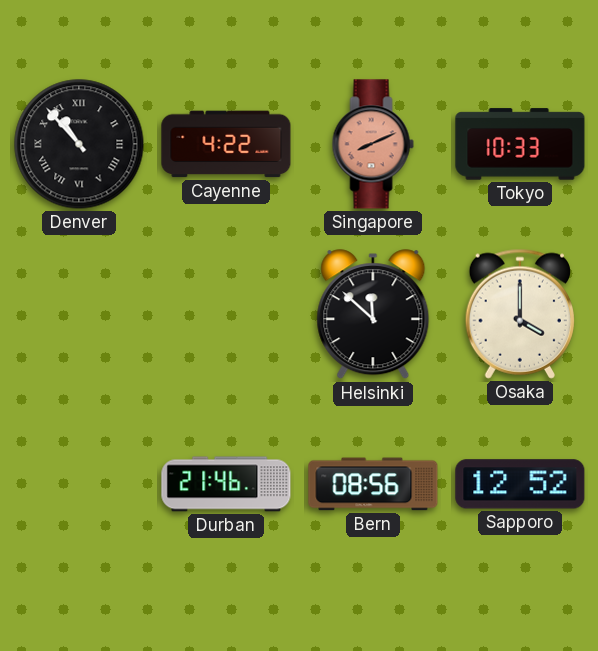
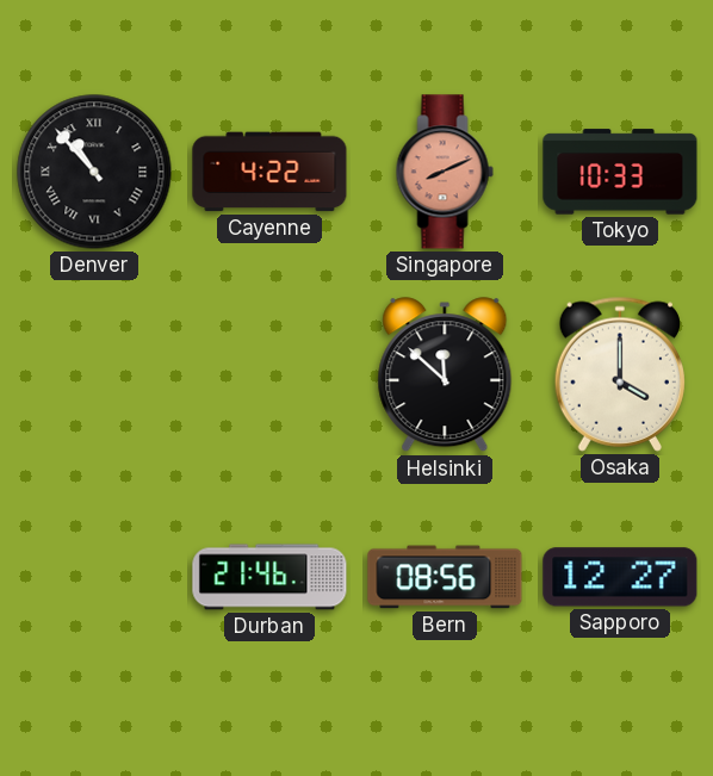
Sapporo: 12:52 -> 12:27 (620, 577)
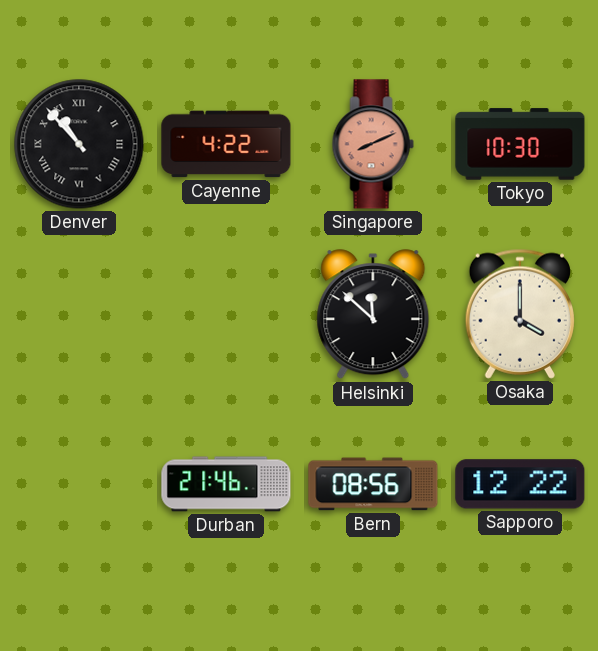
Tokyo: 10:33 -> 10:30 (520, 144)
Sapporo: 12:27 -> 12:22 (520, 484)
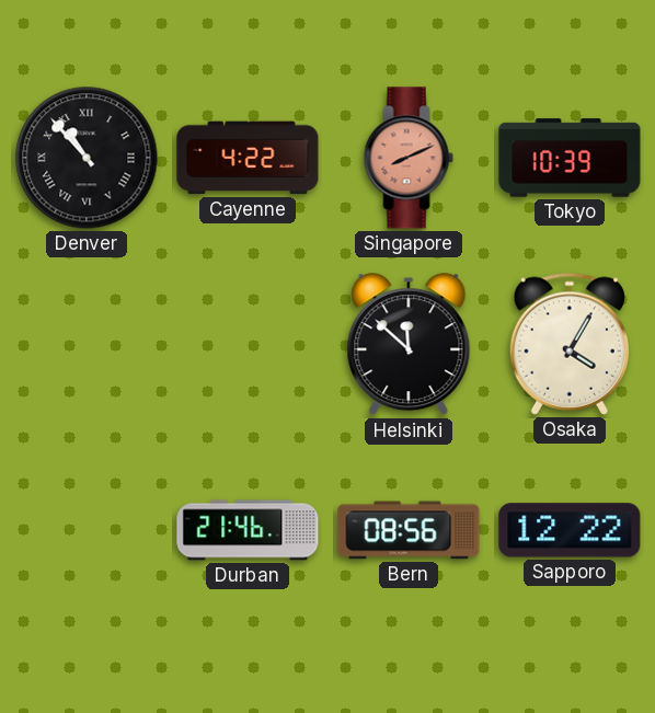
Tokyo: 10:30 -> 10:39 (570, 158)
Osaka: 4:00 -> 4:05 (568, 344)
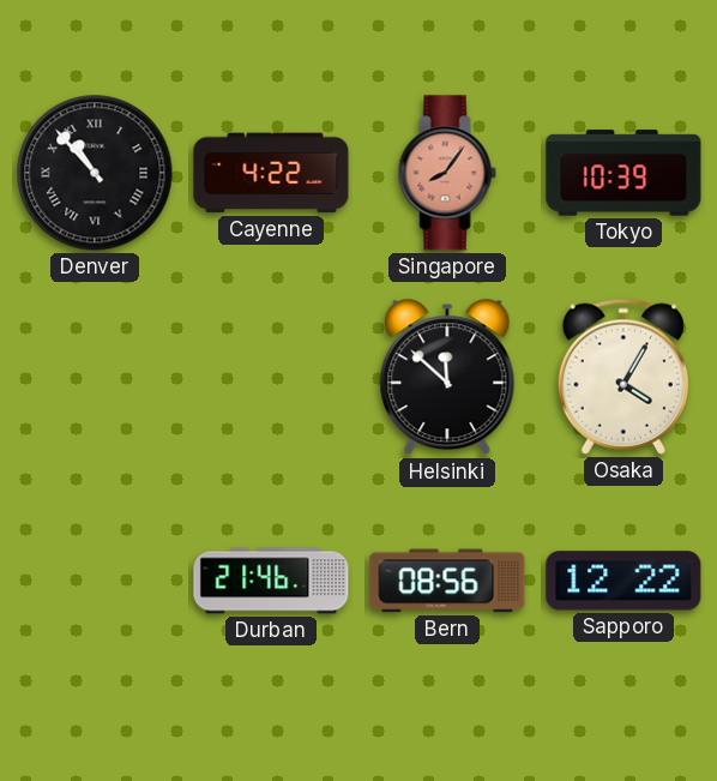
Singapore: 8:11 -> 8:06 (447, 173)
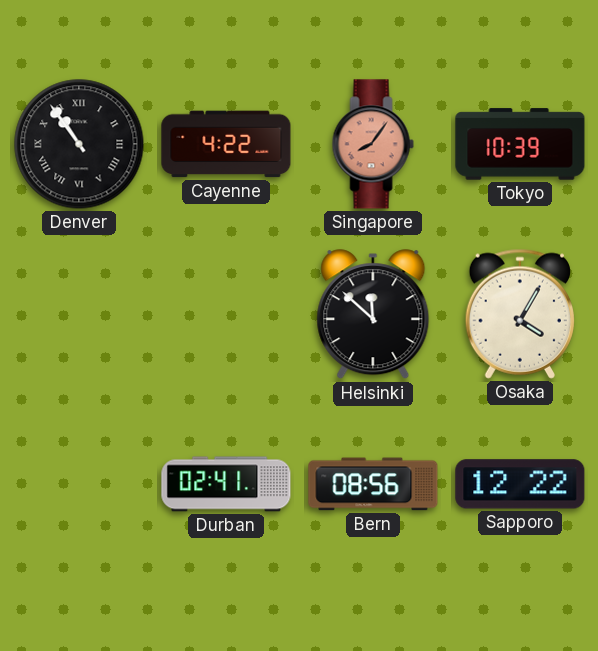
Denver: 10:53 -> 10:54 (79, 144)
Durban: 21:46 -> 02:41 (226, 484)
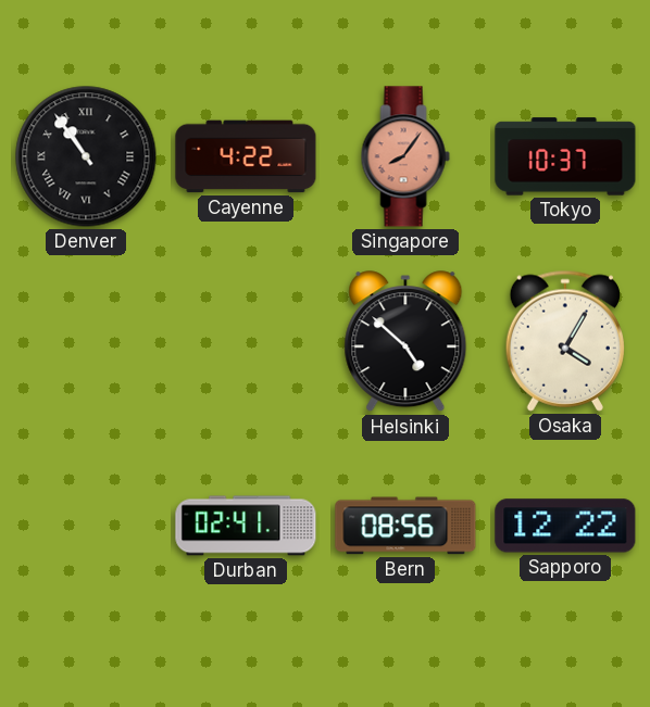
Tokyo: 10:39 -> 10:37 (565, 156)
Helsinki: 11:52 -> 4:52 (405, 342)
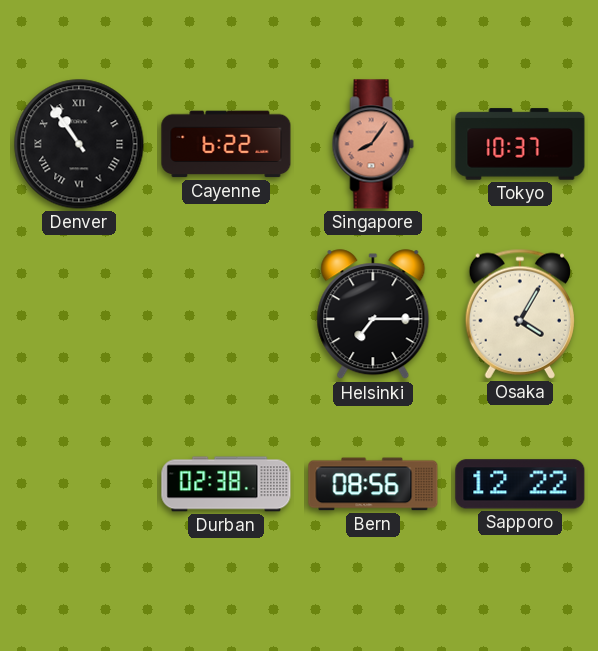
Cayenne: 4:22 -> 6:22 (226, 144)
Helsinki: 4:52 -> 7:15 (373, 315)
Durban: 02:41 -> 02:38 (226, 484)
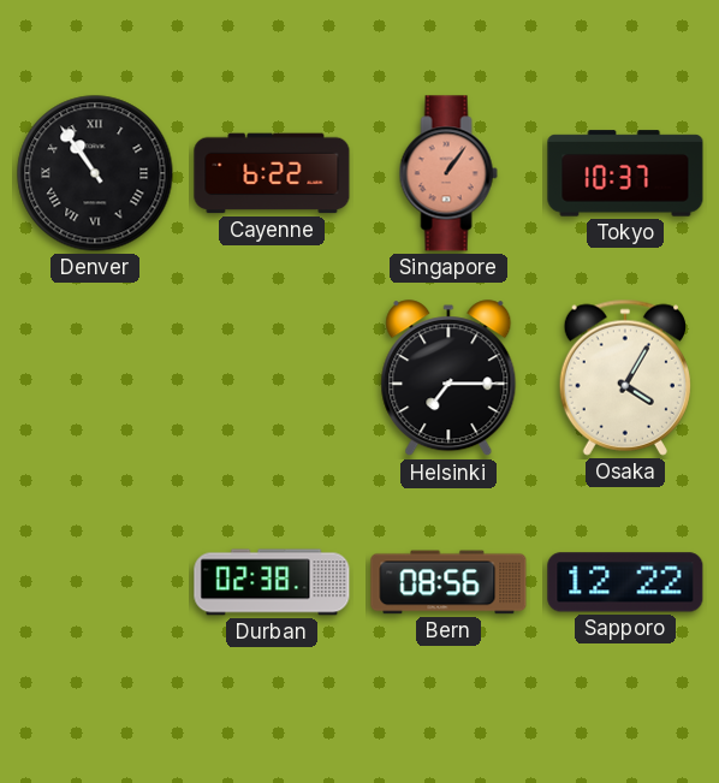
Singapore: 8:06 -> 1:06 (448, 173)
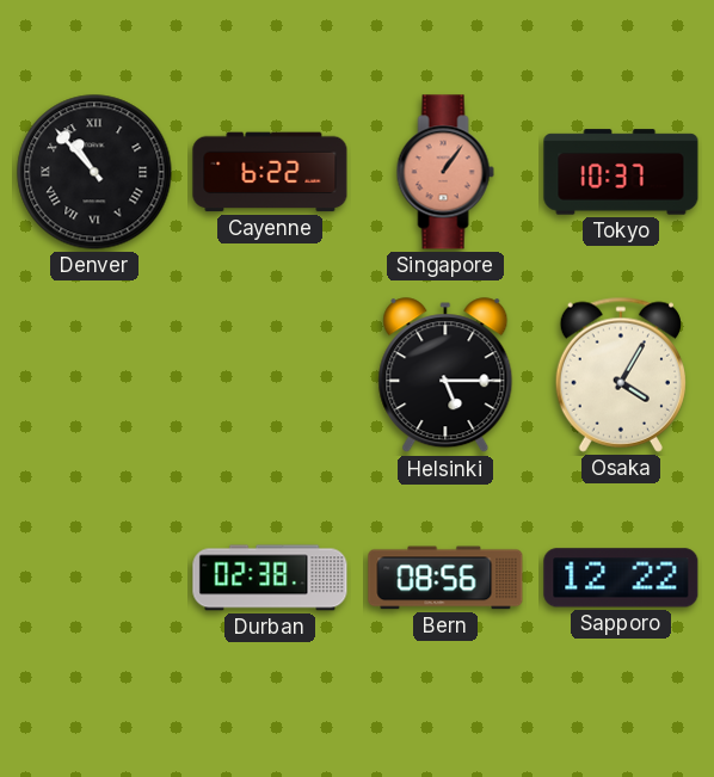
Denver: 10:54 -> 10:53 (94, 172)
Helsinki: 7:15 -> 5:15 (445, 376)
